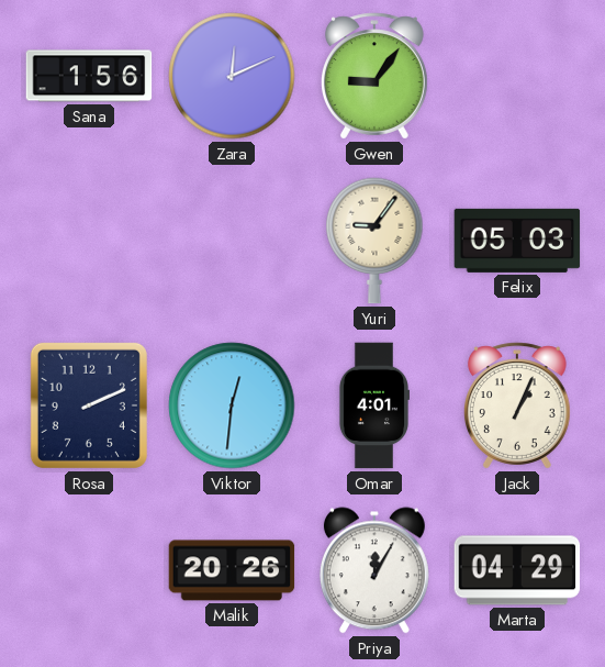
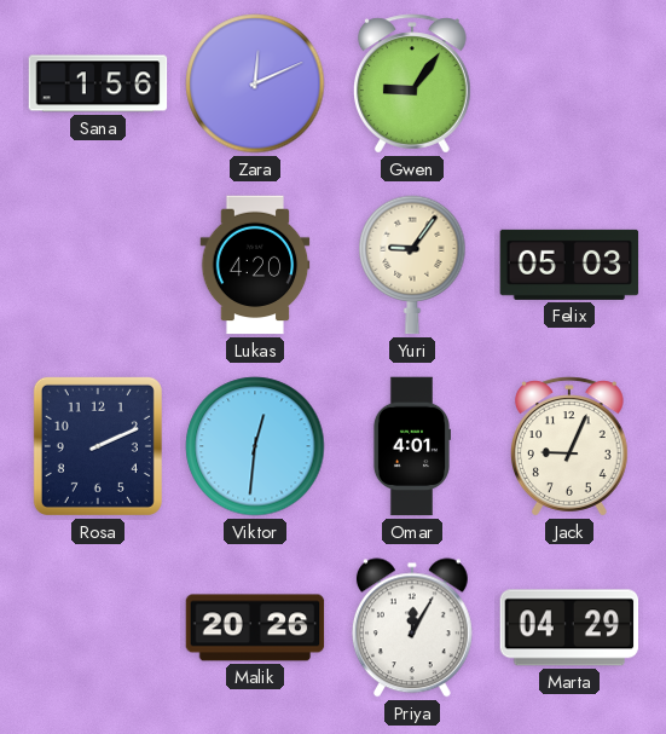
Lukas: none -> 4:20 (255, 265)
Jack: 1:04 -> 9:04 (569, 446)
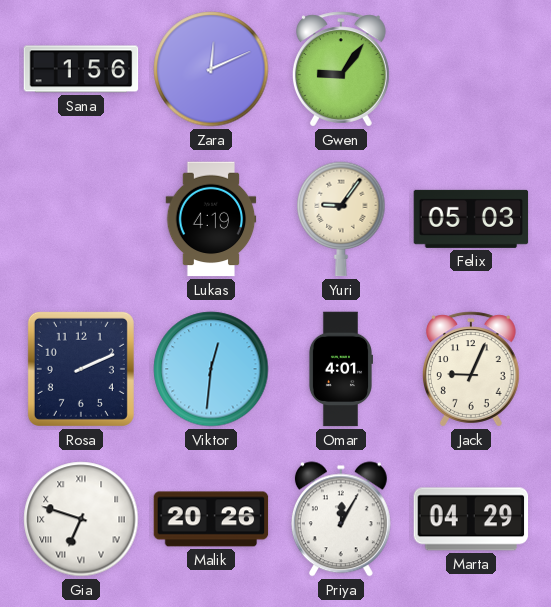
Lukas: 4:20 -> 4:19 (211, 219)
Gia: none -> 6:48 (81, 519)
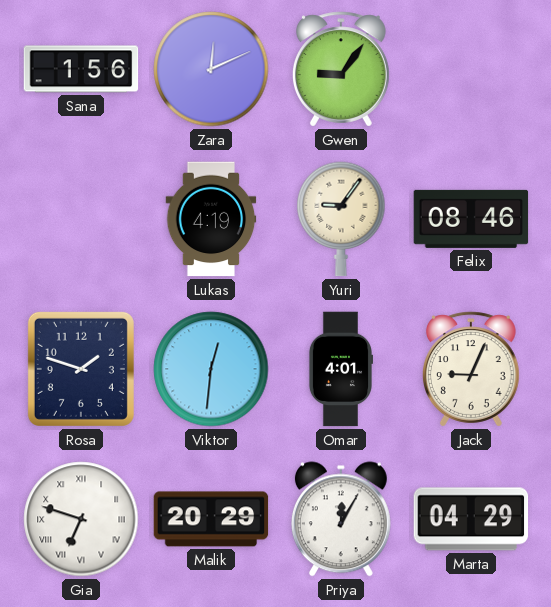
Felix: 05:03 -> 08:46 (471, 219)
Rosa: 2:11 -> 1:48 (81, 369)
Malik: 20:26 -> 20:29 (211, 519)
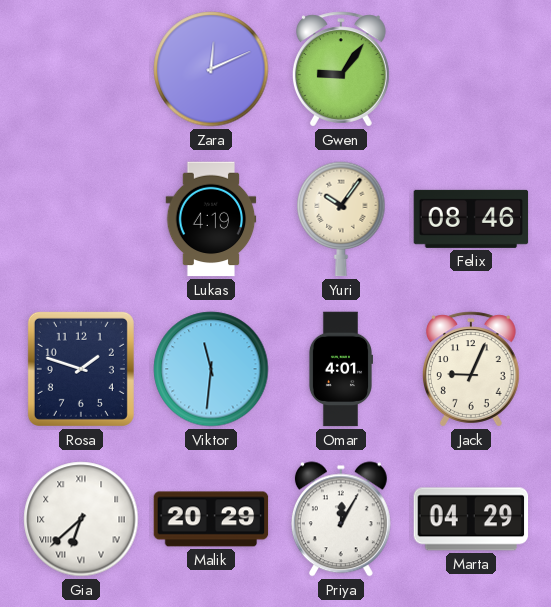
Sana: 1:56 -> none (81, 69)
Yuri: 9:06 -> 10:06 (341, 219)
Viktor: 12:31 -> 11:31 (211, 369)
Gia: 6:48 -> 6:38 (81, 519)
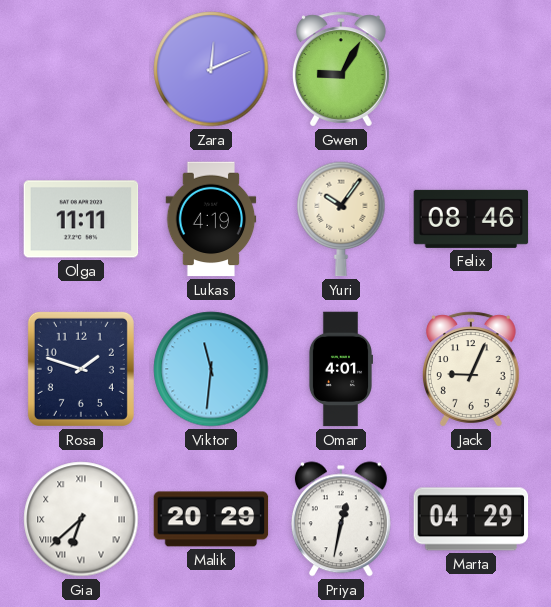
Gwen: 9:06 -> 9:05 (341, 69)
Olga: none -> 11:11 (81, 219)
Priya: 12:05 -> 12:32 (341, 519)
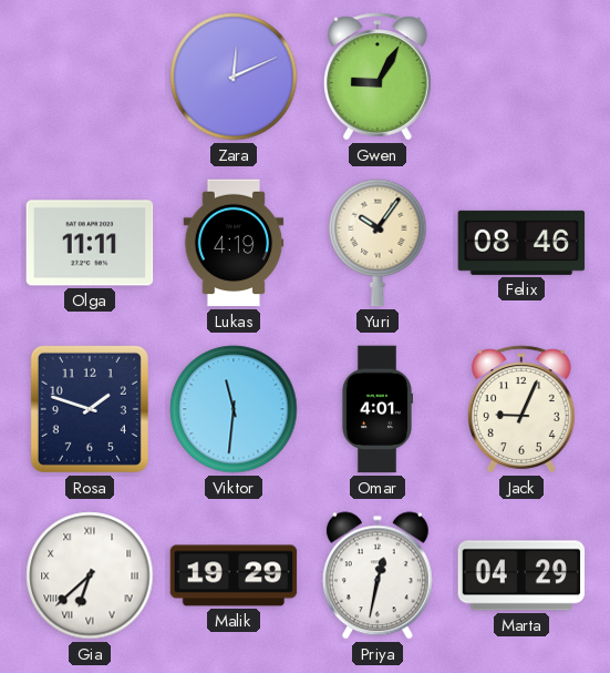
Malik: 20:29 -> 19:29 (234, 575)
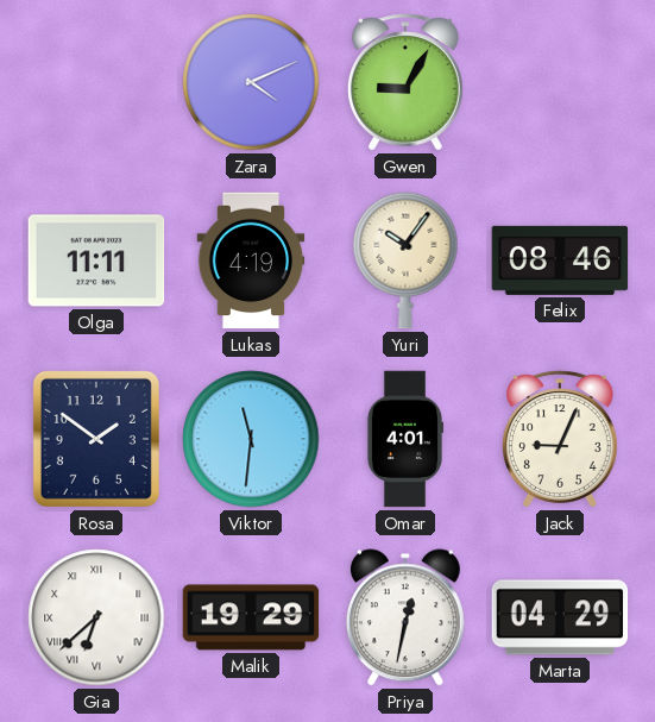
Zara: 12:11 -> 4:11 (251, 82)
Rosa: 1:48 -> 1:51 (96, 439)
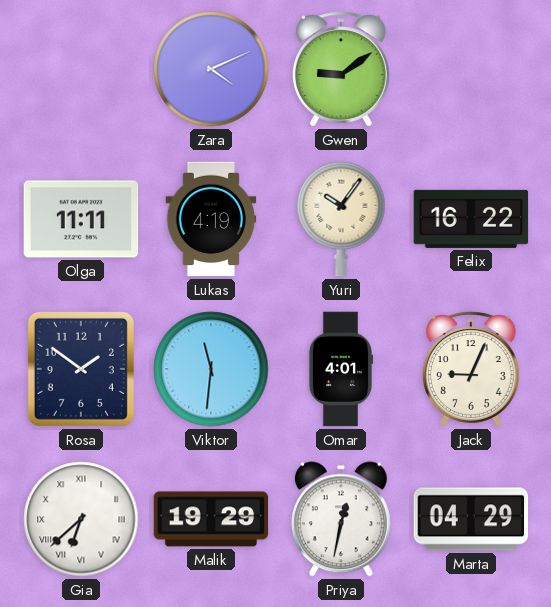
Gwen: 9:05 -> 9:09 (341, 69)
Felix: 08:46 -> 16:22 (471, 219)
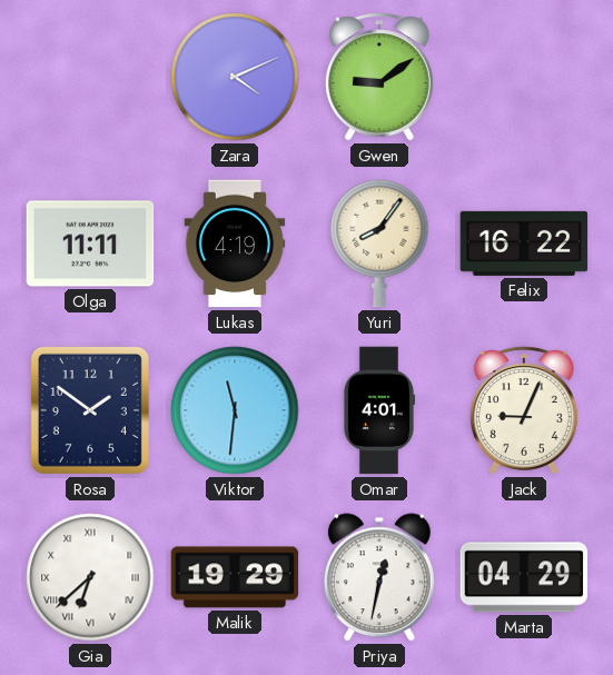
Yuri: 10:06 -> 8:06 (379, 244)
